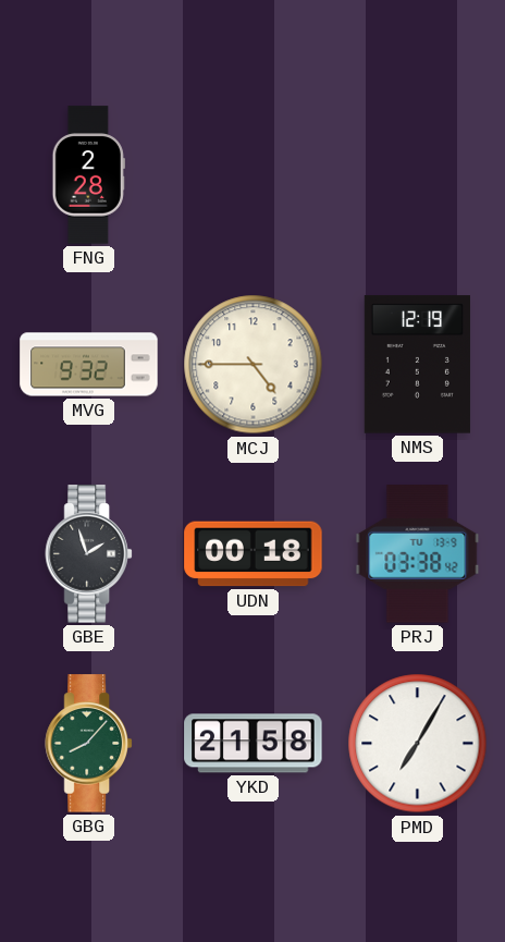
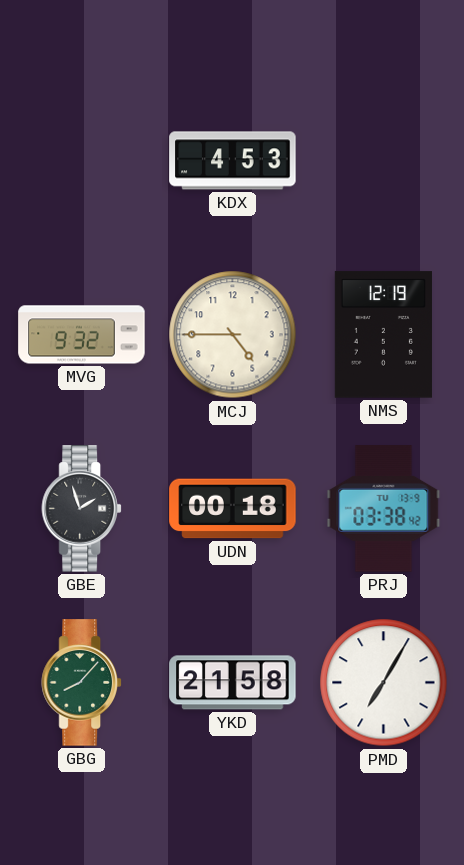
FNG: 2:28 -> none (88, 175)
KDX: none -> 4:53 (233, 161)
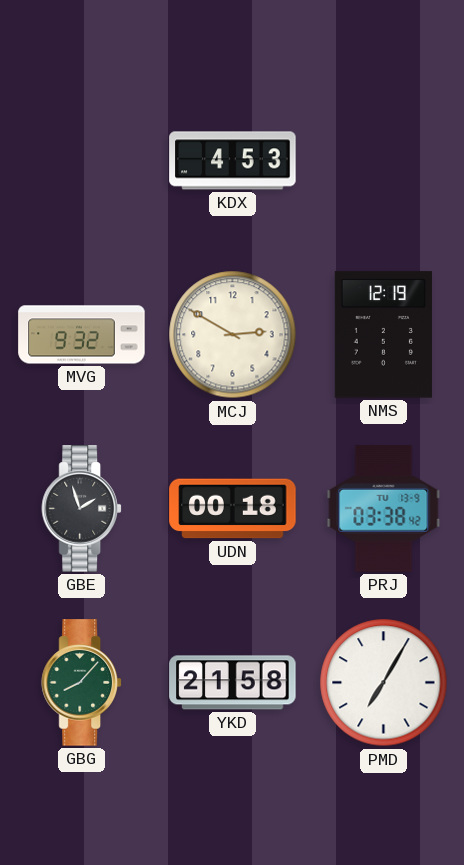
MCJ: 4:45 -> 2:50 (233, 335)
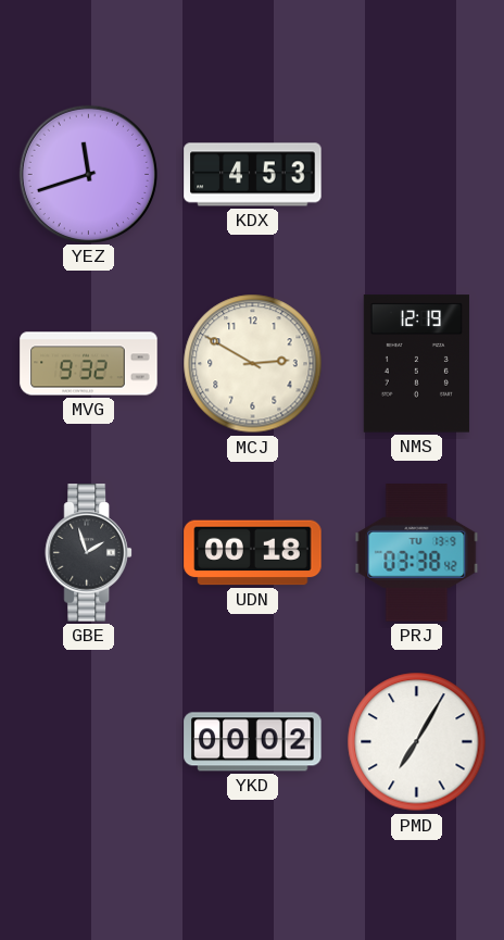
YEZ: none -> 11:42 (88, 174)
GBG: 8:07 -> none (81, 683)
YKD: 21:58 -> 00:02 (253, 742)
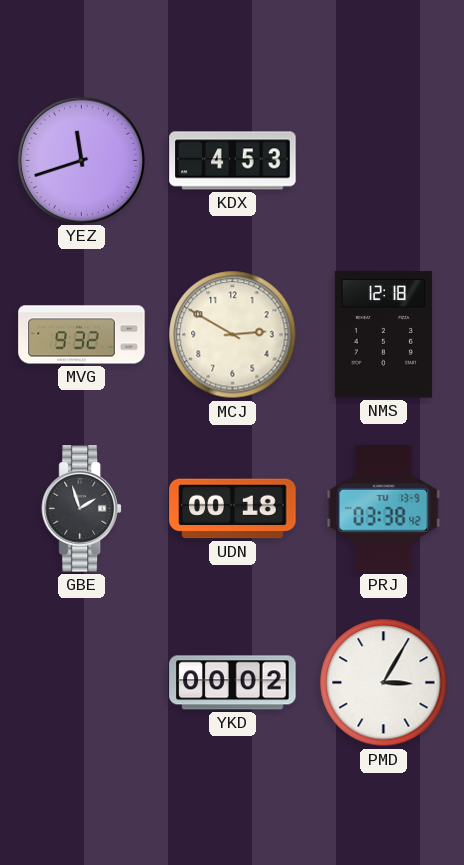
NMS: 12:19 -> 12:18 (383, 335)
PMD: 7:05 -> 3:05 (384, 683)
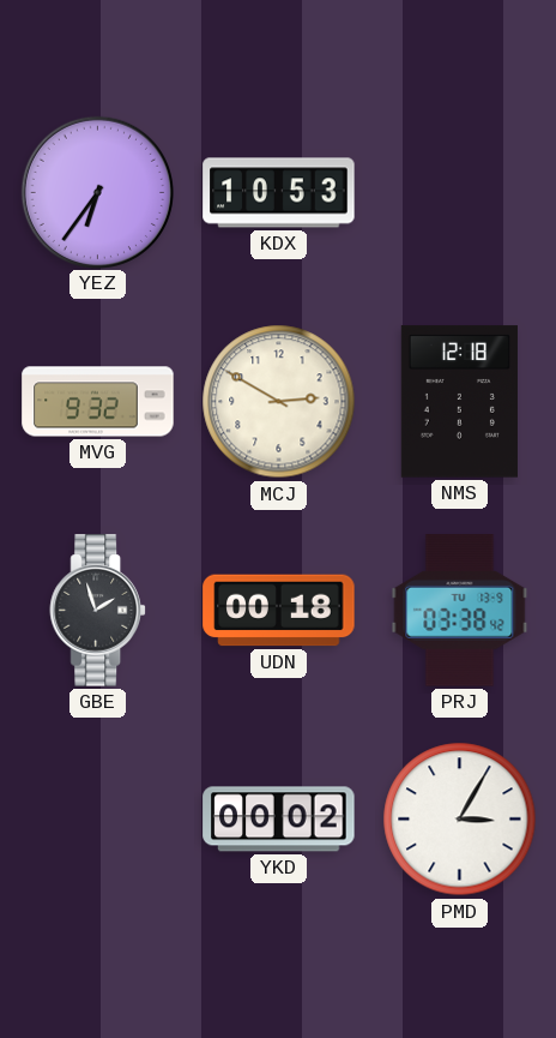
YEZ: 11:42 -> 6:36 (97, 192)
KDX: 4:53 -> 10:53 (279, 193)
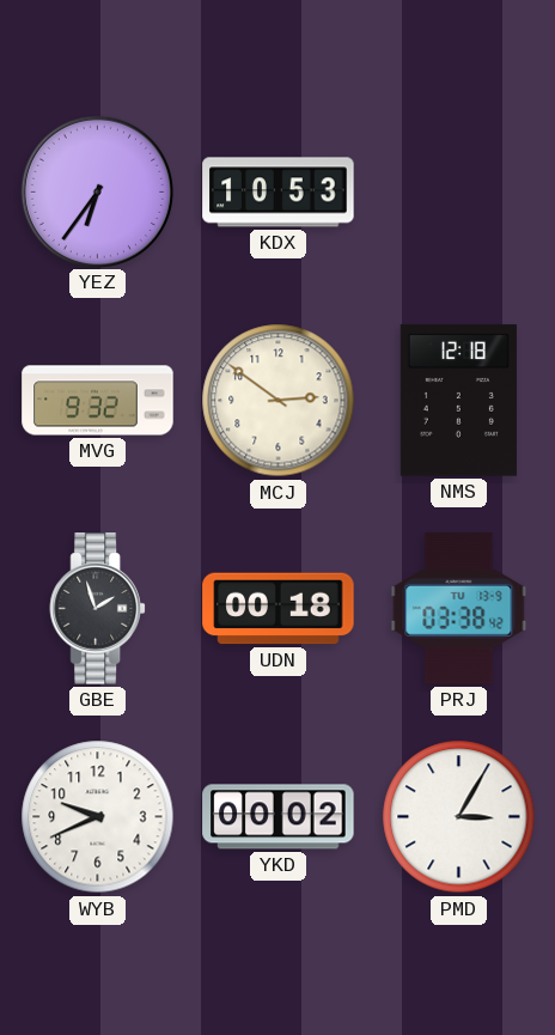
MCJ: 2:50 -> 2:51 (279, 401)
WYB: none -> 9:41 (98, 817)
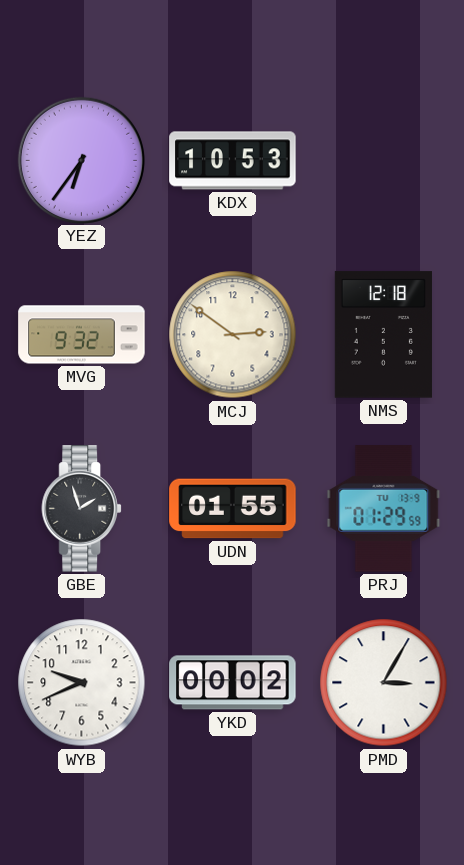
UDN: 00:18 -> 01:55 (233, 509)
PRJ: 03:38 -> 01:29 (384, 509)
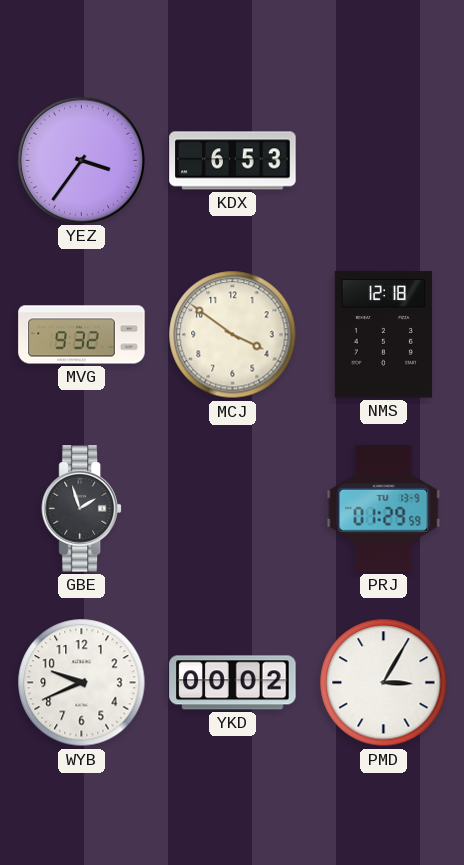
YEZ: 6:36 -> 3:36 (81, 160)
KDX: 10:53 -> 6:53 (233, 161)
MCJ: 2:51 -> 3:51 (233, 335)
UDN: 01:55 -> none (233, 509)
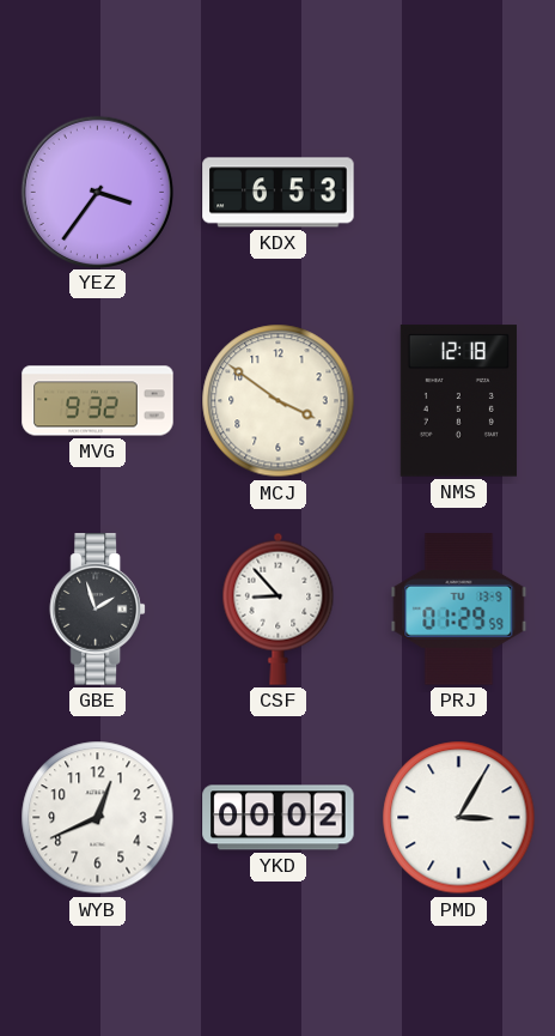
CSF: none -> 8:53 (279, 608)
WYB: 9:41 -> 12:41 (98, 818)
